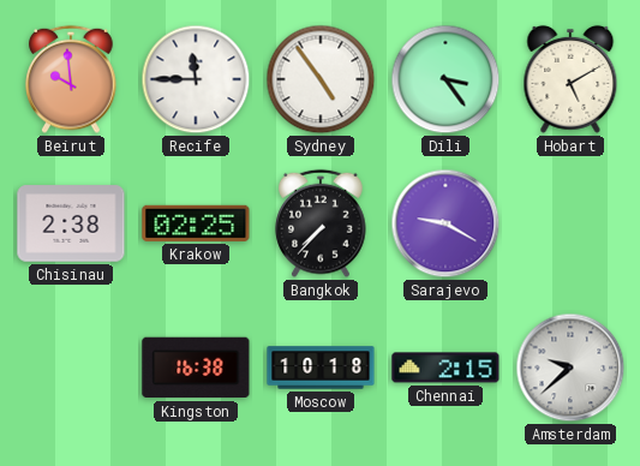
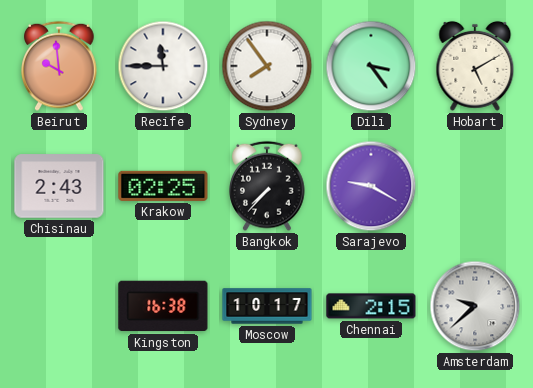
Sydney: 4:54 -> 7:54 (267, 66)
Chisinau: 2:38 -> 2:43 (59, 186)
Moscow: 10:18 -> 10:17 (267, 306)
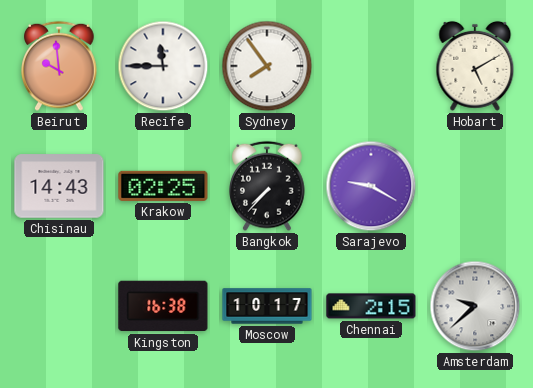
Dili: 3:24 -> none (371, 66)
Chisinau: 2:43 -> 14:43 (59, 186)
